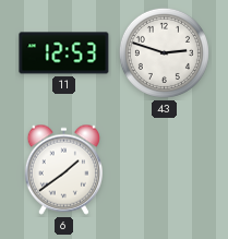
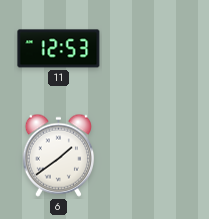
43: 2:48 -> none (164, 52)
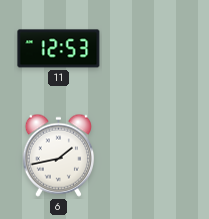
6: 1:39 -> 1:43 (58, 155)
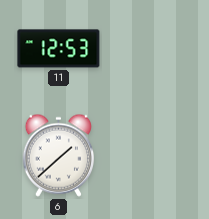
6: 1:43 -> 1:38 (58, 155)
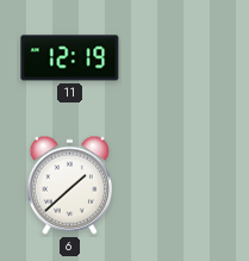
11: 12:53 -> 12:19 (70, 58)
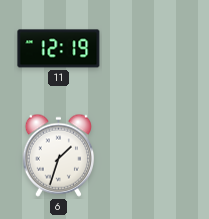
6: 1:38 -> 1:33 (58, 155)
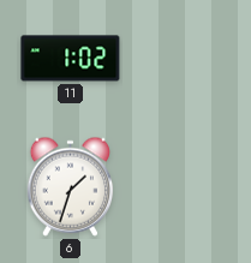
11: 12:19 -> 1:02 (71, 59)
